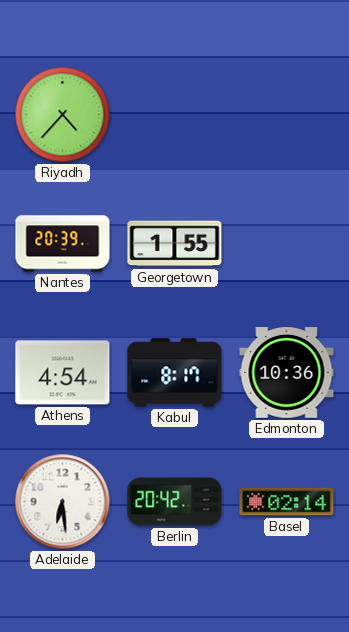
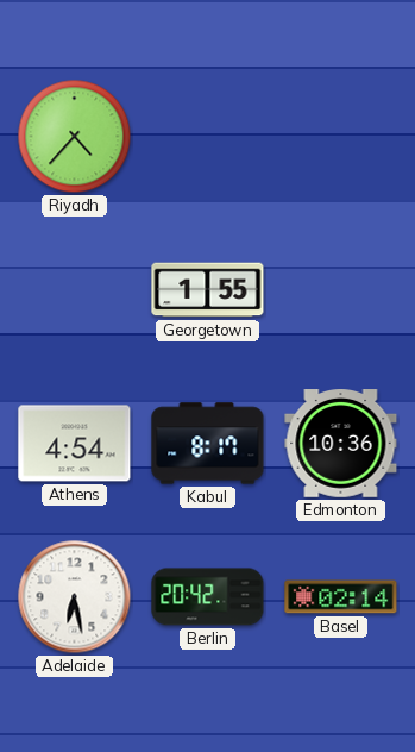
Nantes: 20:39 -> none (63, 244)
Adelaide: 6:29 -> 6:28 (75, 597)
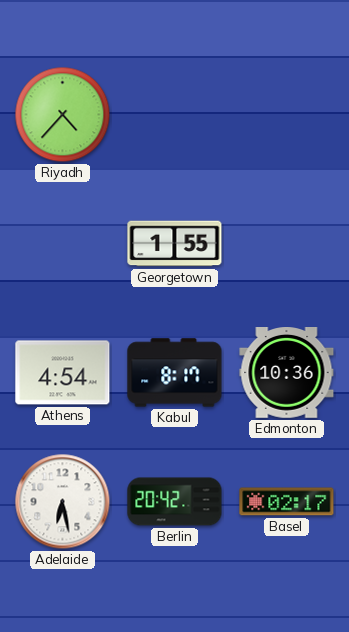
Basel: 02:14 -> 02:17 (287, 502)
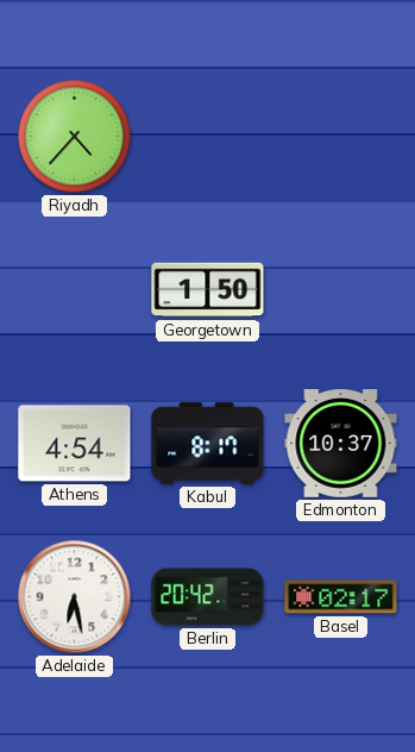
Georgetown: 1:55 -> 1:50 (208, 290)
Edmonton: 10:36 -> 10:37 (341, 444)
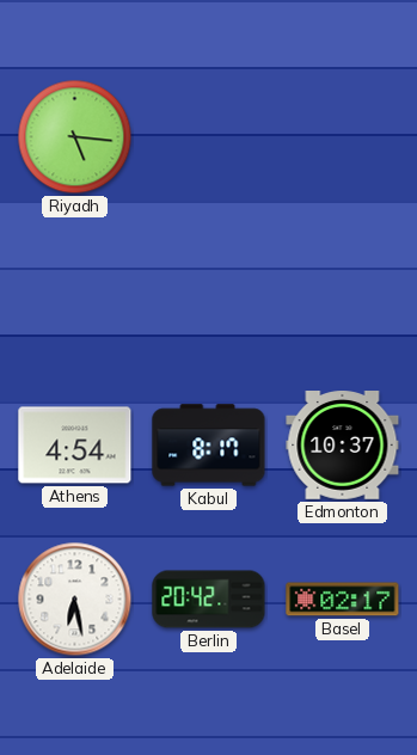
Riyadh: 4:37 -> 5:16 (75, 137)
Georgetown: 1:50 -> none (208, 290)
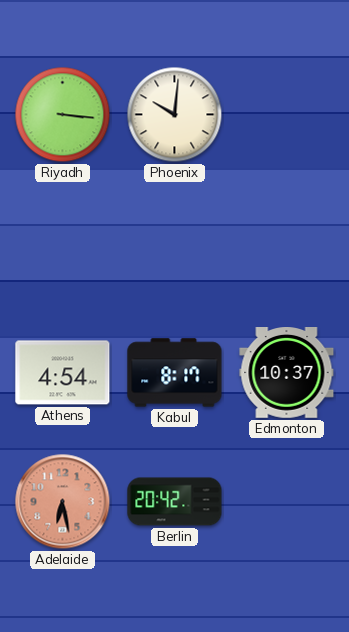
Riyadh: 5:16 -> 3:16 (63, 115)
Phoenix: none -> 10:01 (175, 115)
Adelaide dial: white -> salmon (63, 502)
Basel: 02:17 -> none (343, 600)
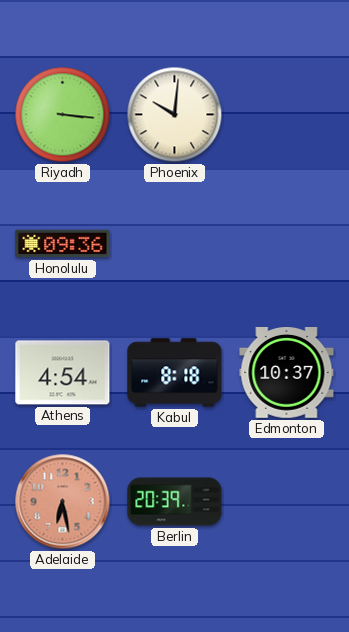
Honolulu: none -> 09:36 (63, 244)
Kabul: 8:17 -> 8:18 (175, 373)
Berlin: 20:42 -> 20:39 (175, 502)
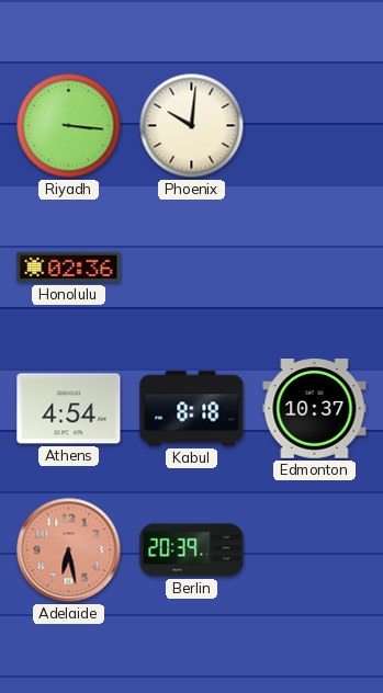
Honolulu: 09:36 -> 02:36 (69, 268)
